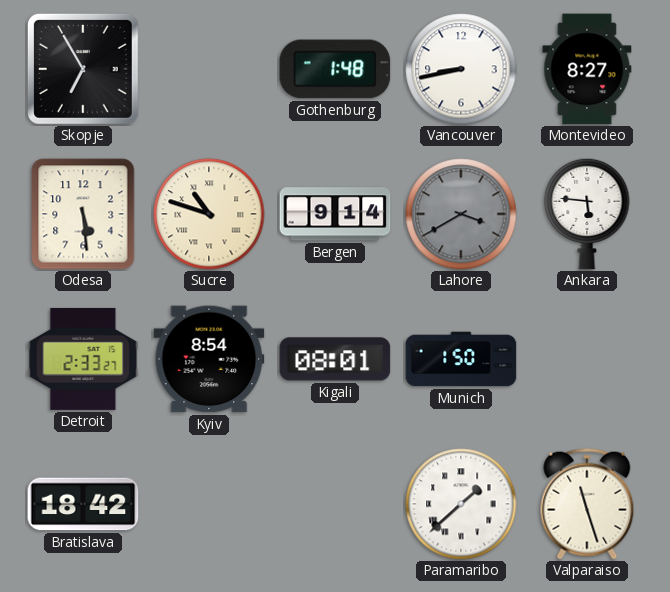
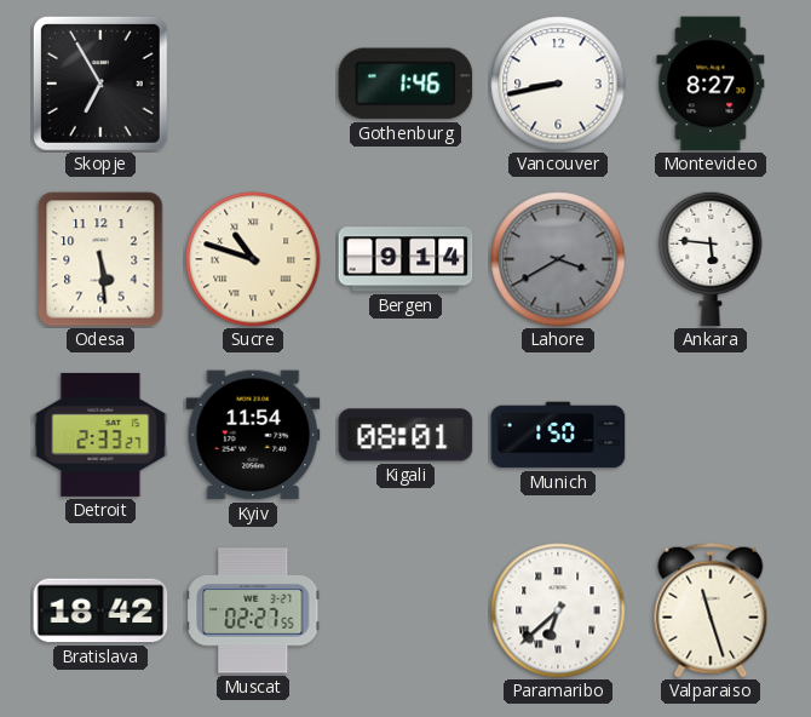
Gothenburg: 1:48 -> 1:46 (405, 84)
Kyiv: 8:54 -> 11:54 (253, 435)
Muscat: none -> 02:27 (253, 610)
Paramaribo: 1:38 -> 6:38 (558, 610)
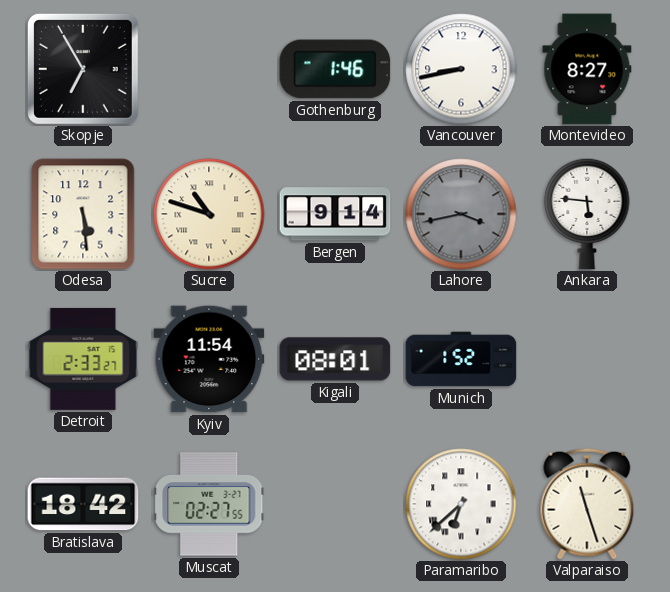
Lahore: 3:40 -> 3:43 (461, 214)
Munich: 1:50 -> 1:52 (461, 359)
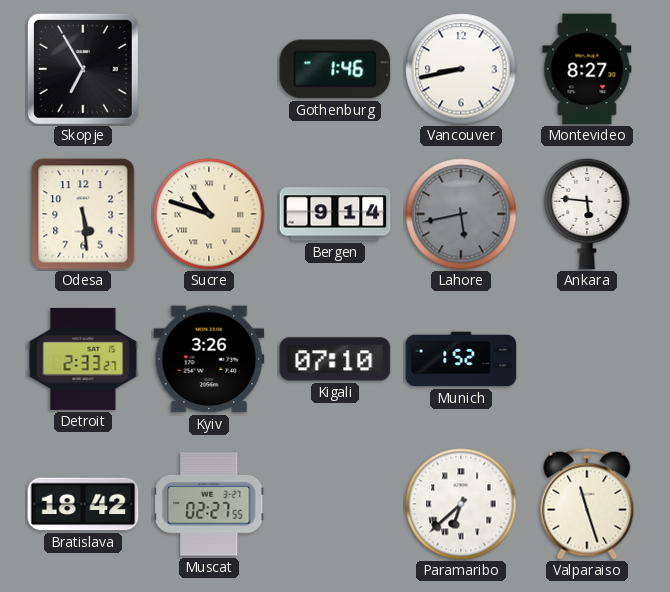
Lahore: 3:43 -> 5:43 (461, 214)
Kyiv: 11:54 -> 3:26 (209, 359)
Kigali: 08:01 -> 07:10 (335, 359)
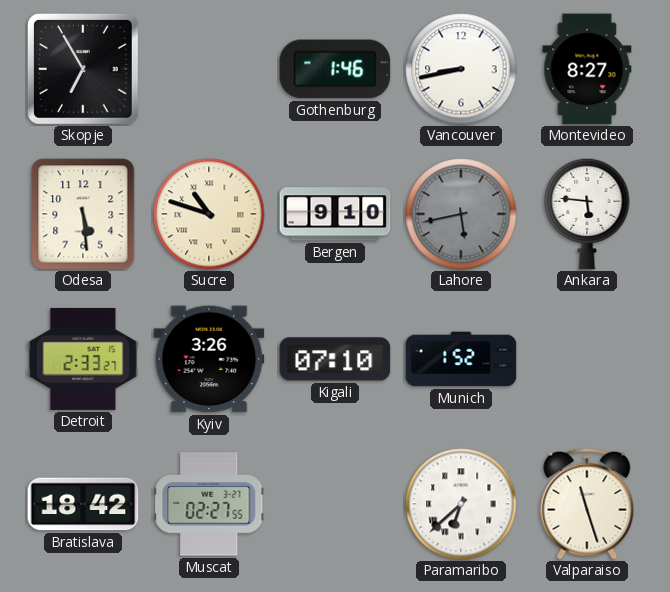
Bergen: 9:14 -> 9:10 (335, 214)
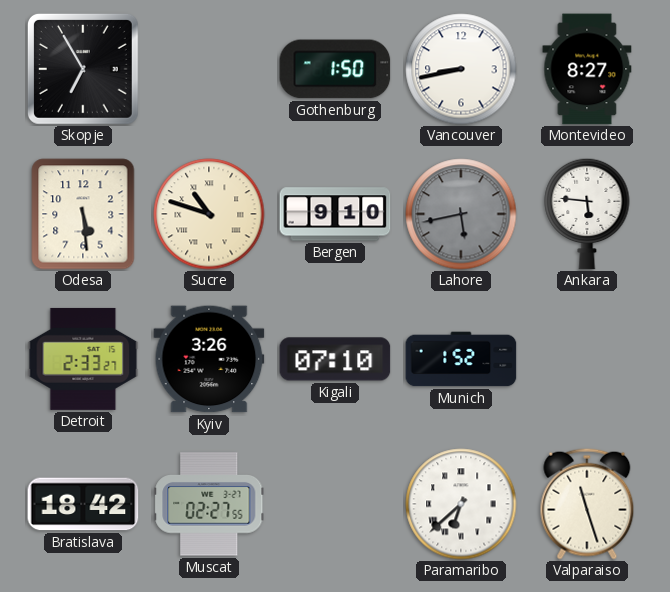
Gothenburg: 1:46 -> 1:50 (335, 69)
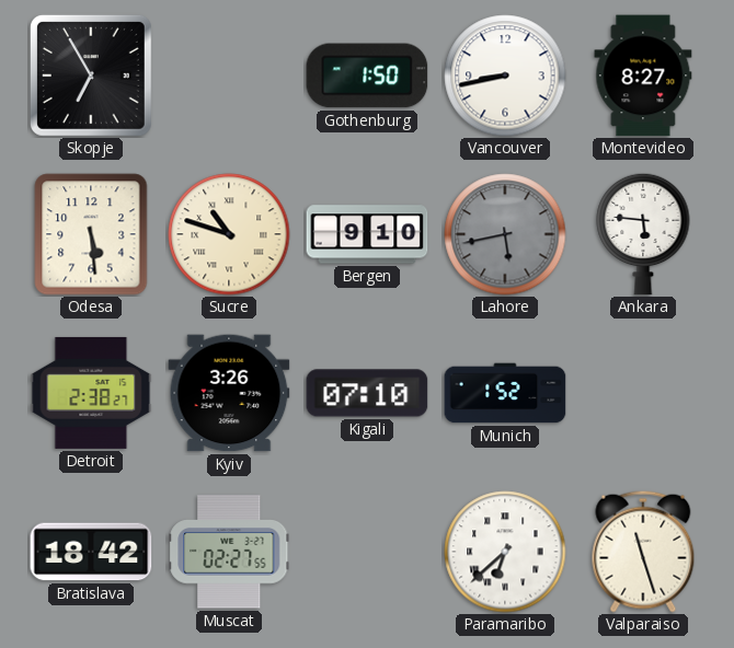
Detroit: 2:33 -> 2:38 (91, 393)
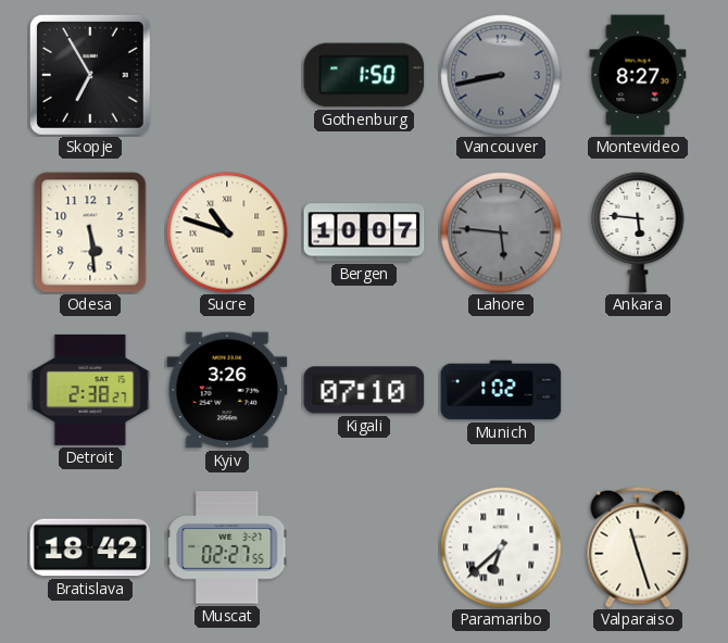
Vancouver dial: white -> grey (501, 75)
Bergen: 9:10 -> 10:07 (364, 232)
Lahore: 5:43 -> 5:46 (501, 232)
Munich: 1:52 -> 1:02 (501, 390)
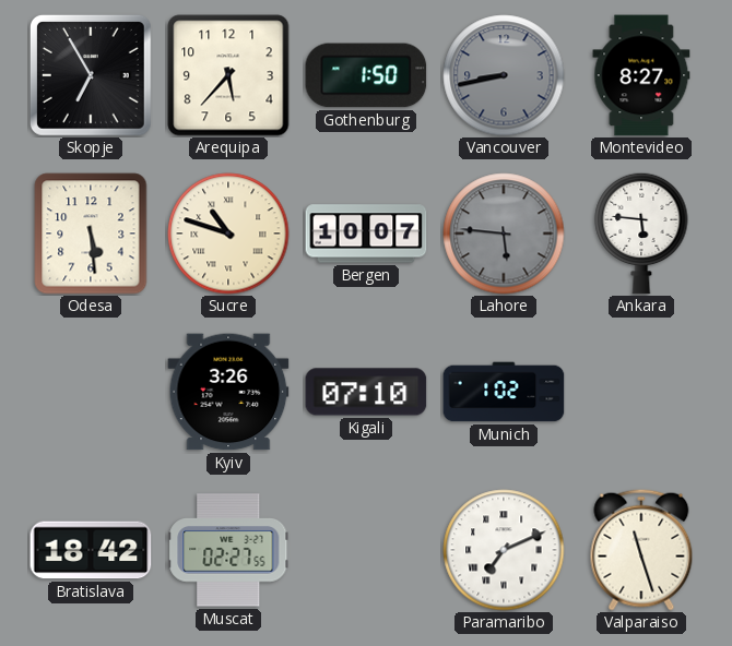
Arequipa: none -> 5:37 (228, 75)
Detroit: 2:38 -> none (90, 390)
Paramaribo: 6:38 -> 7:11 (504, 550)
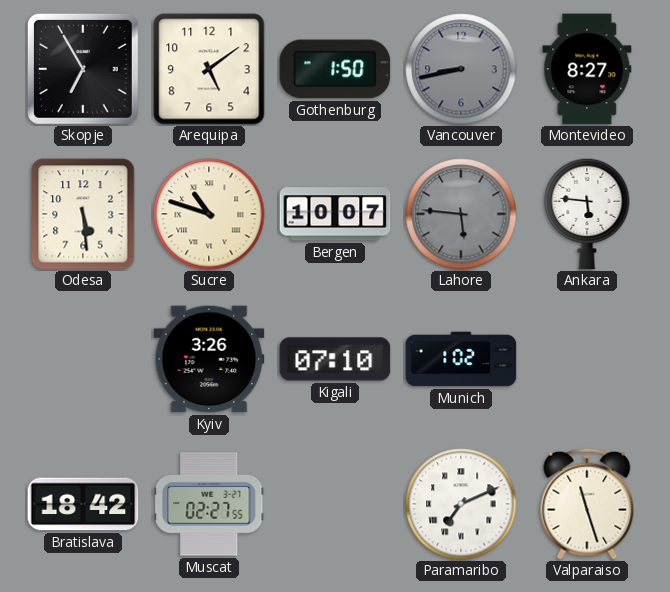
Arequipa: 5:37 -> 5:09 (209, 69)
